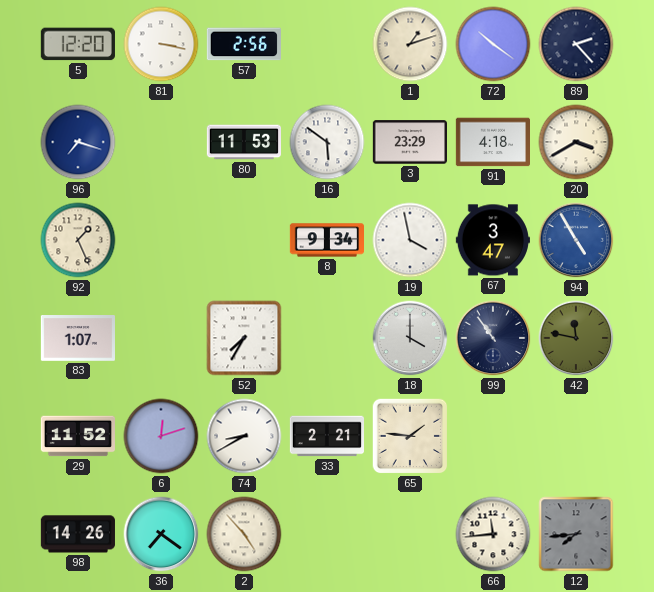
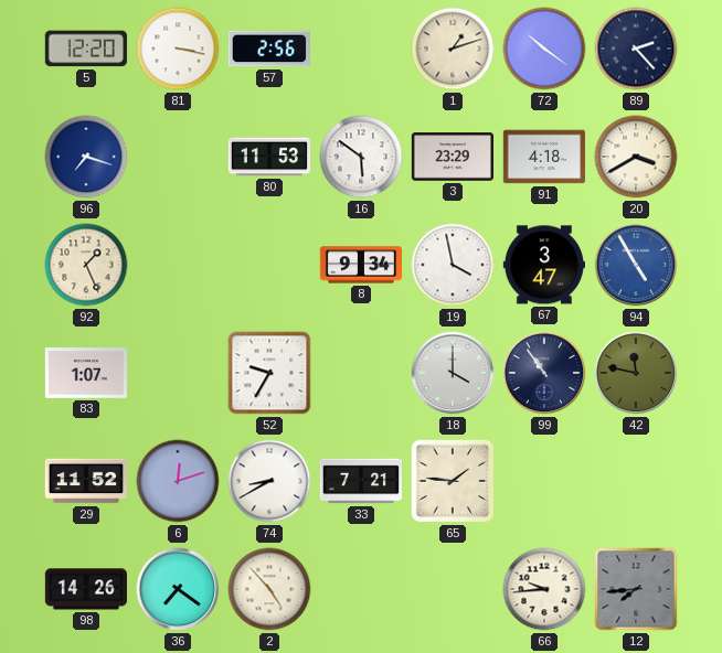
52: 7:35 -> 9:35 (269, 373)
33: 2:21 -> 7:21 (360, 481)
66: 11:44 -> 9:44 (544, 589)
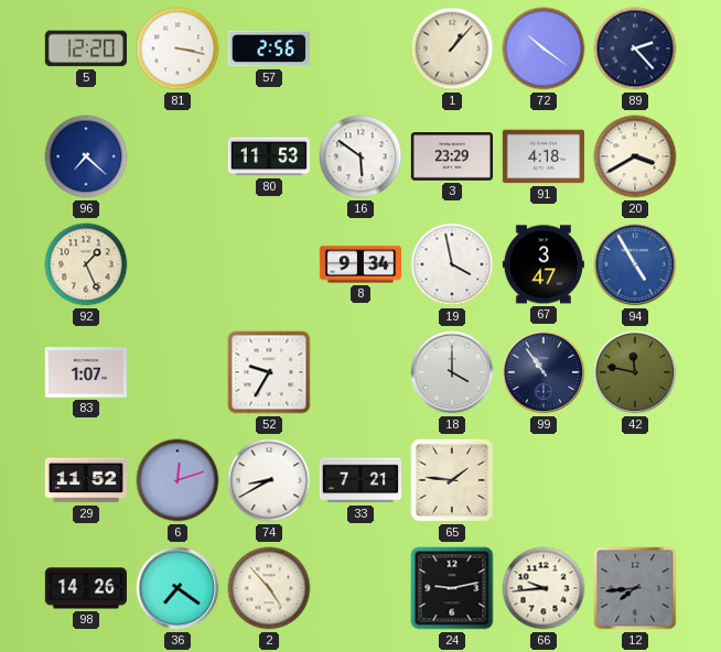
1: 1:12 -> 1:07 (452, 48)
96: 7:18 -> 7:22 (86, 156)
24: none -> 9:13 (452, 588)
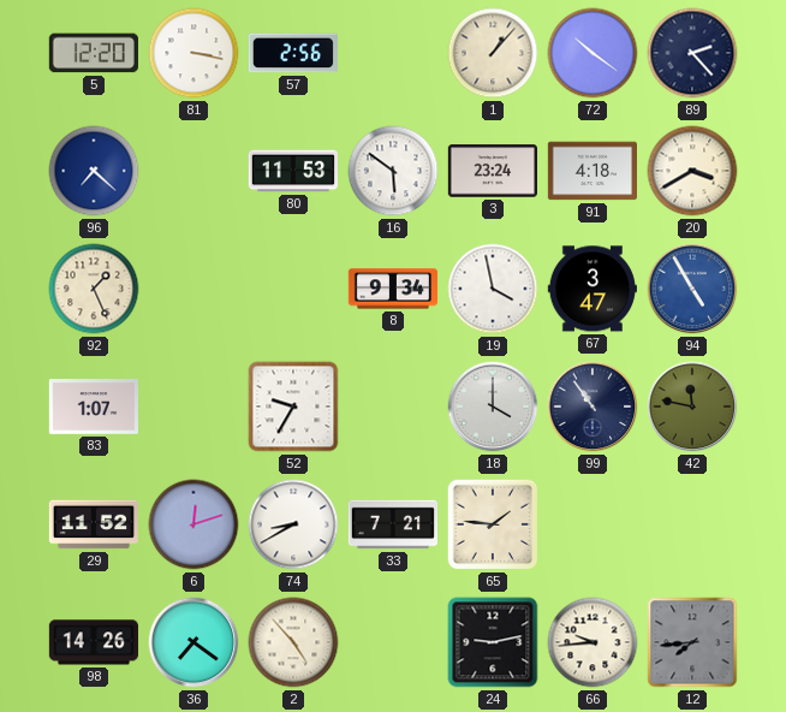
3: 23:29 -> 23:24 (492, 171)
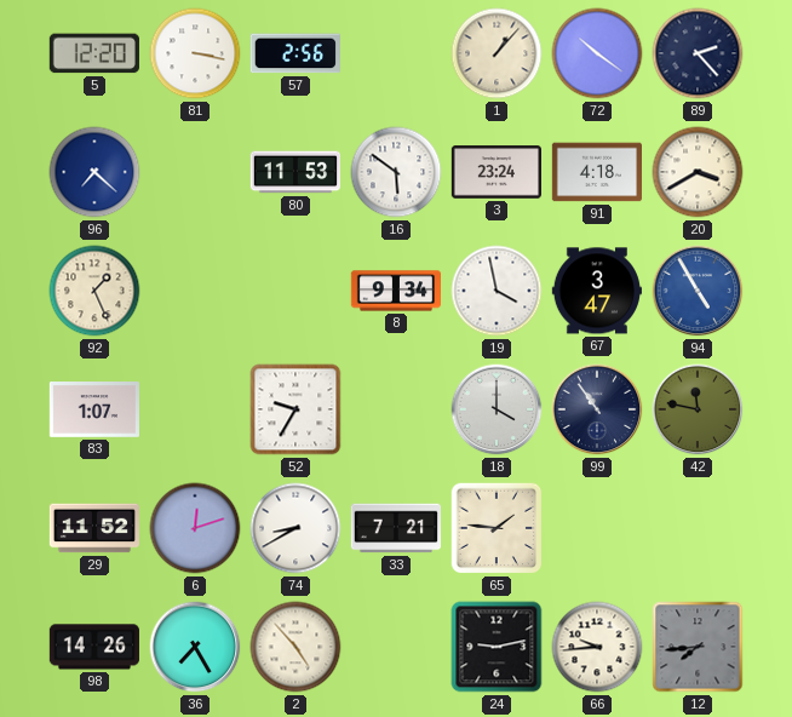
36: 7:21 -> 7:25 (195, 647)
